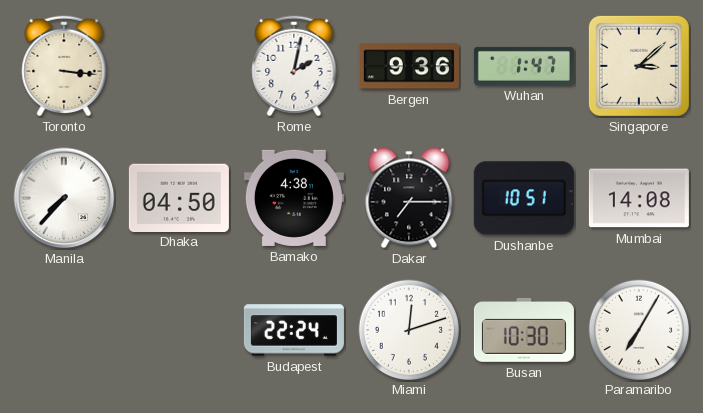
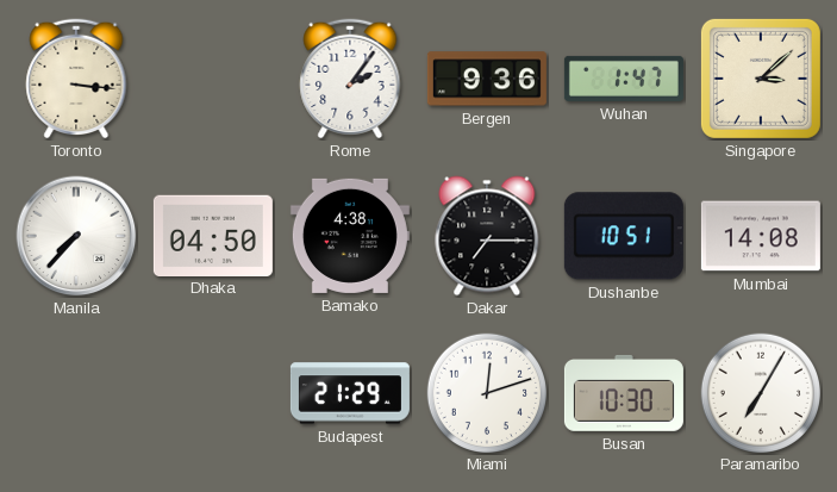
Rome: 2:02 -> 2:06 (350, 79)
Budapest: 22:24 -> 21:29 (350, 393)
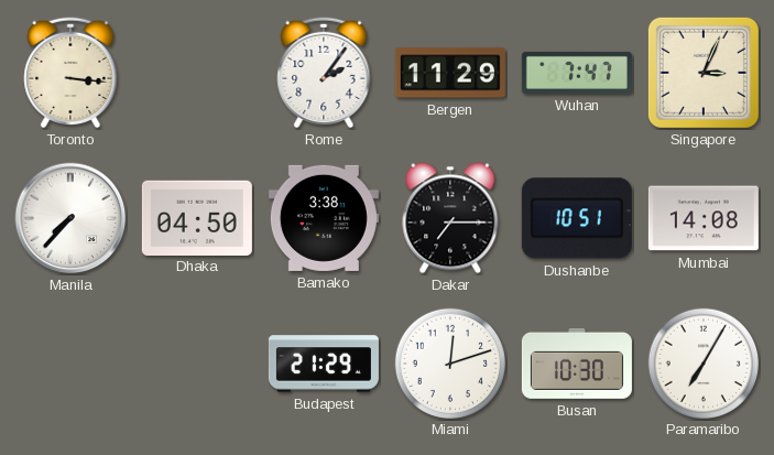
Bergen: 9:36 -> 11:29 (450, 73)
Wuhan: 1:47 -> 7:47 (577, 73)
Singapore: 3:08 -> 3:04 (704, 73)
Bamako: 4:38 -> 3:38 (324, 218)
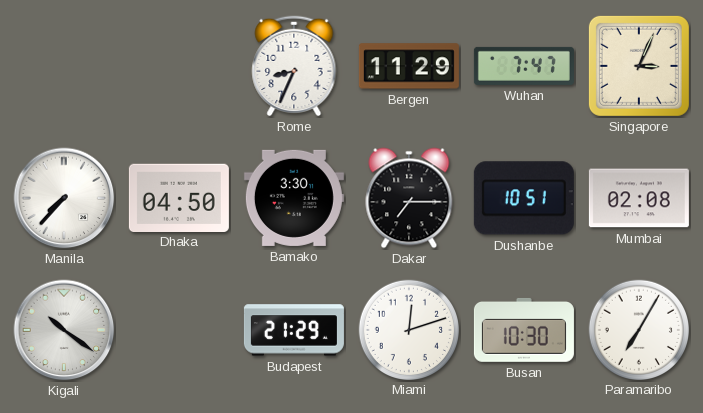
Toronto: 3:16 -> none (70, 73)
Rome: 2:06 -> 8:34 (294, 66)
Bamako: 3:38 -> 3:30 (294, 198)
Mumbai: 14:08 -> 02:08 (639, 198)
Kigali: none -> 10:21 (64, 330)
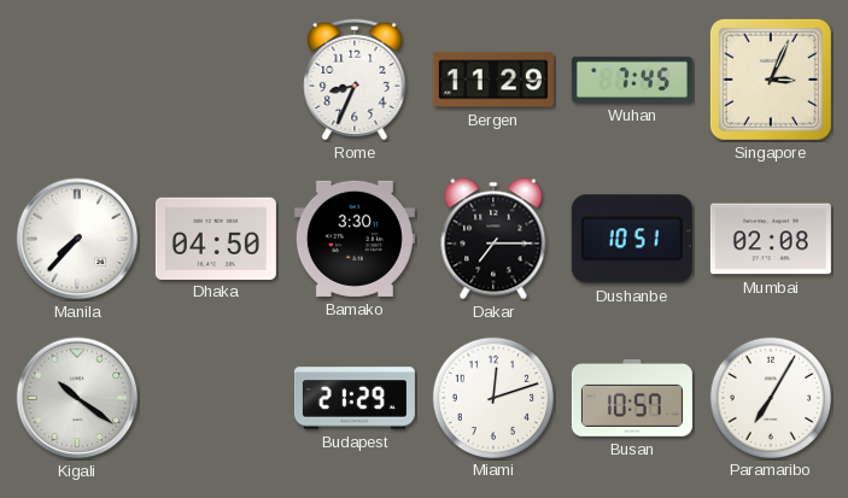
Wuhan: 7:47 -> 7:45 (632, 80)
Busan: 10:30 -> 10:57 (632, 398)
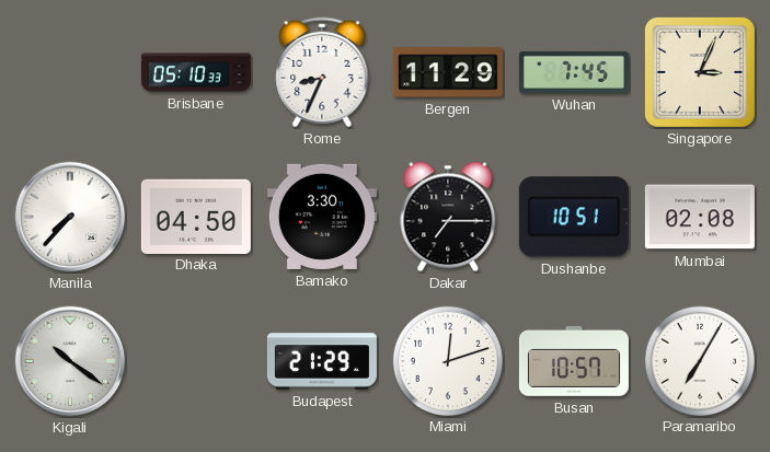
Brisbane: none -> 05:10 (196, 72)
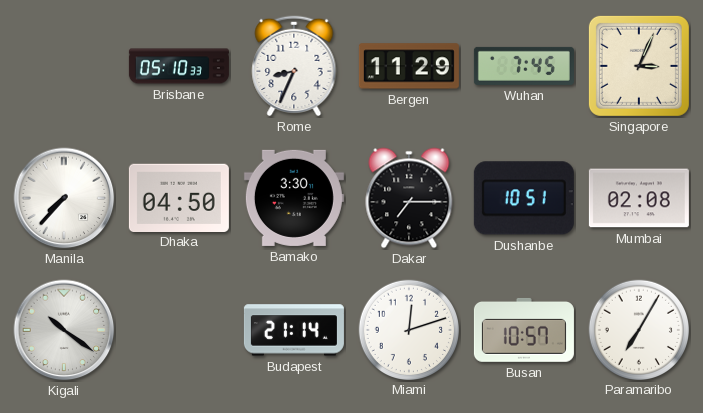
Budapest: 21:29 -> 21:14 (294, 330)
